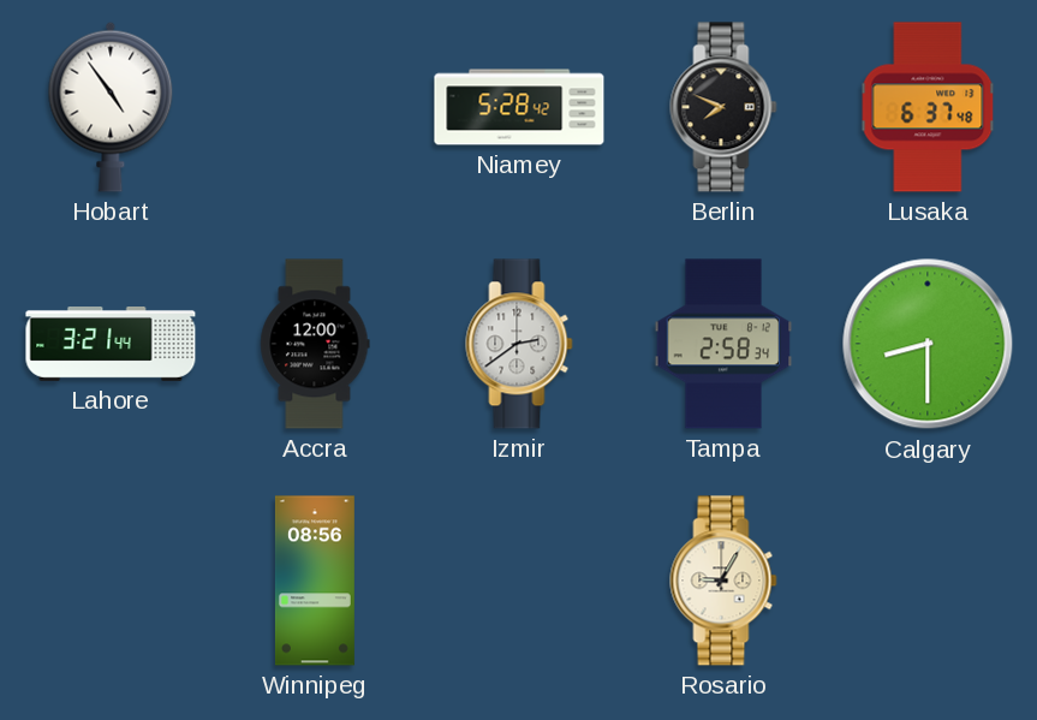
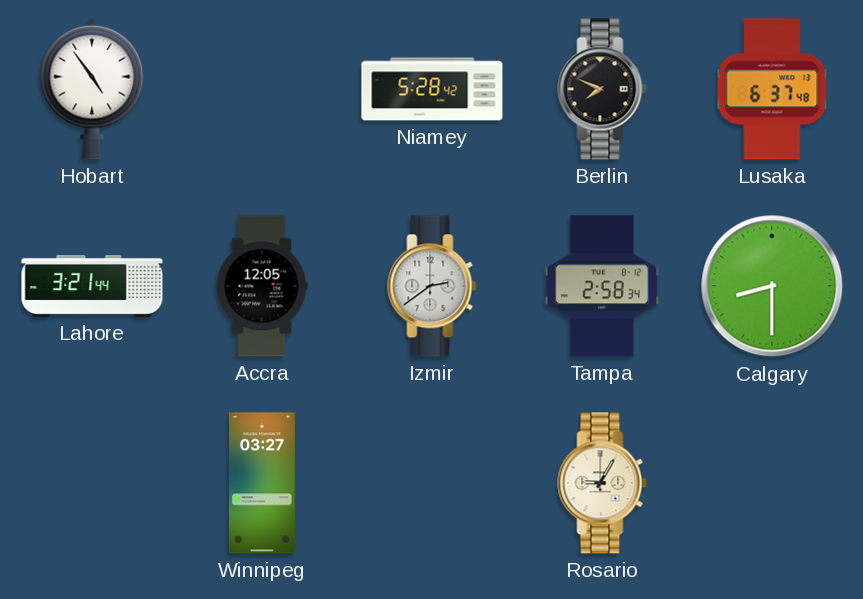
Accra: 12:00 -> 12:05 (262, 286)
Winnipeg: 08:56 -> 03:27 (262, 483)
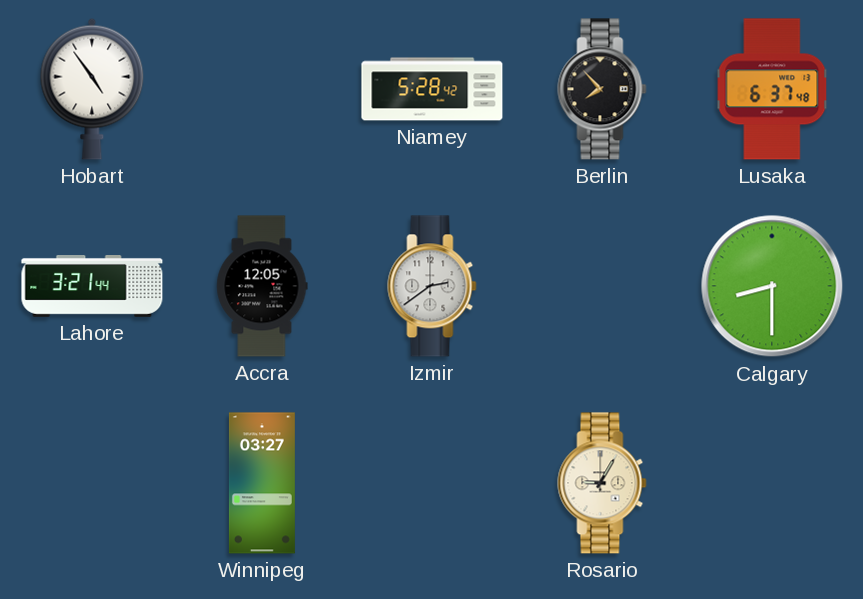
Berlin: 7:49 -> 7:53 (602, 89)
Tampa: 2:58 -> none (602, 286)
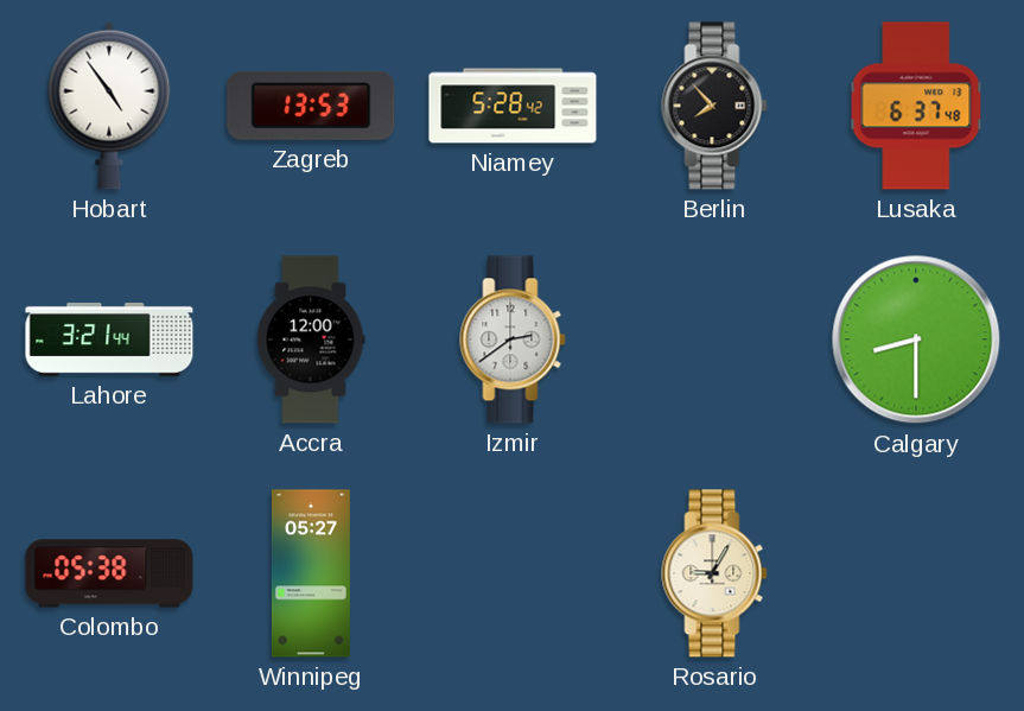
Zagreb: none -> 13:53 (311, 106)
Accra: 12:05 -> 12:00 (311, 339)
Colombo: none -> 05:38 (109, 573)
Winnipeg: 03:27 -> 05:27 (311, 573)
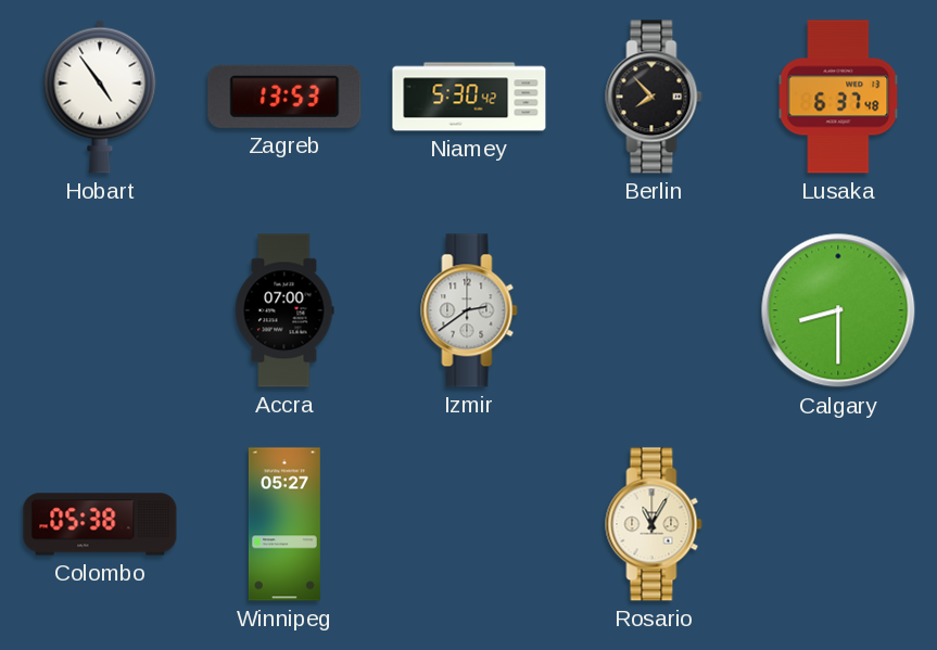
Niamey: 5:28 -> 5:30 (469, 97)
Lahore: 3:21 -> none (109, 341)
Accra: 12:00 -> 07:00 (284, 310)
Rosario: 9:05 -> 11:05 (654, 524)
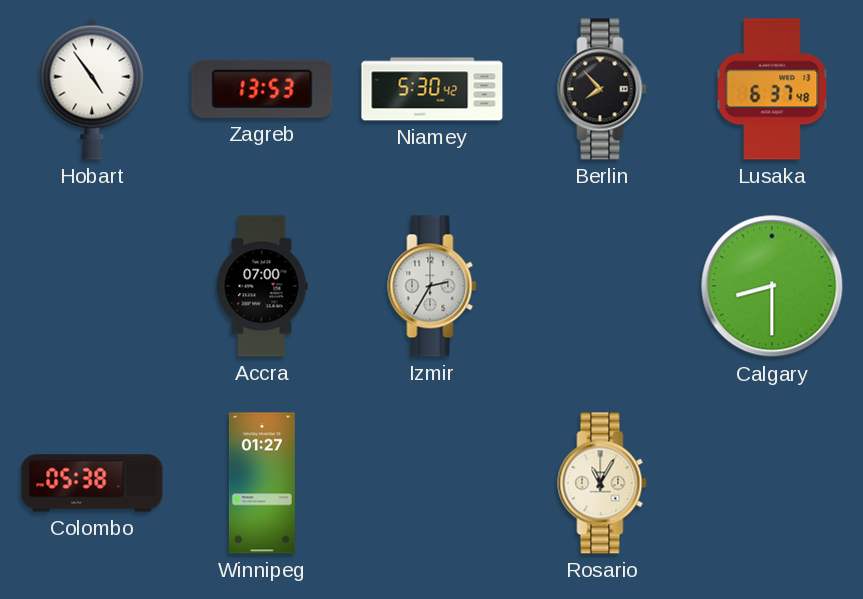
Izmir: 2:39 -> 2:35 (432, 286)
Winnipeg: 05:27 -> 01:27 (262, 483)
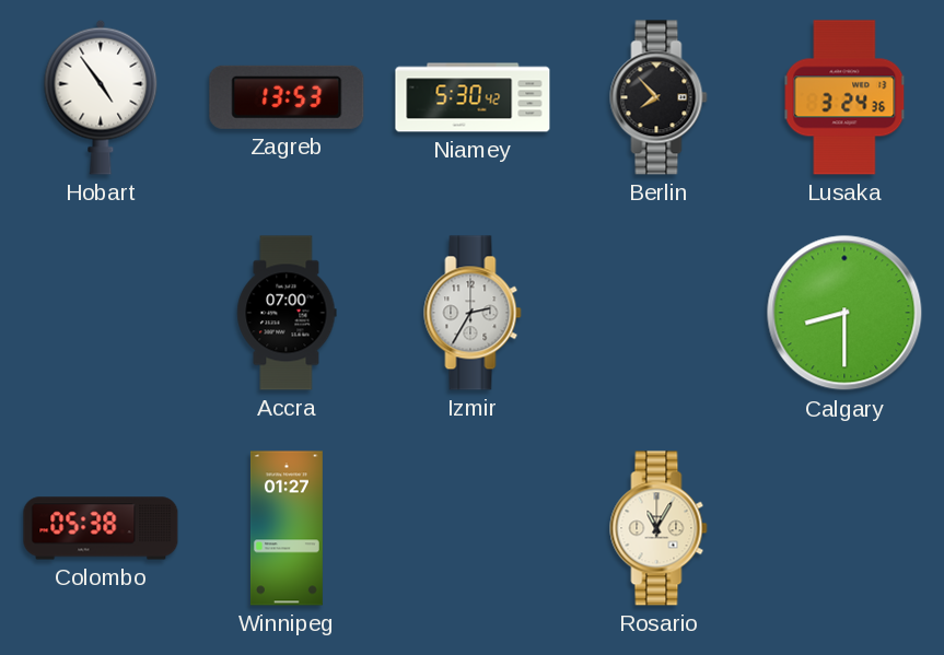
Lusaka: 6:37 -> 3:24 (844, 97)
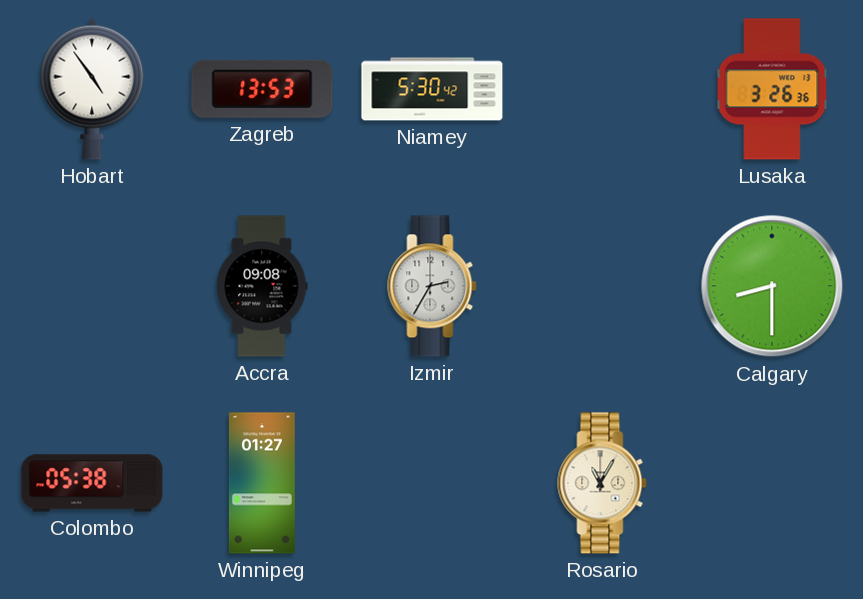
Berlin: 7:53 -> none (659, 97)
Lusaka: 3:24 -> 3:26 (772, 89)
Accra: 07:00 -> 09:08 (262, 286)
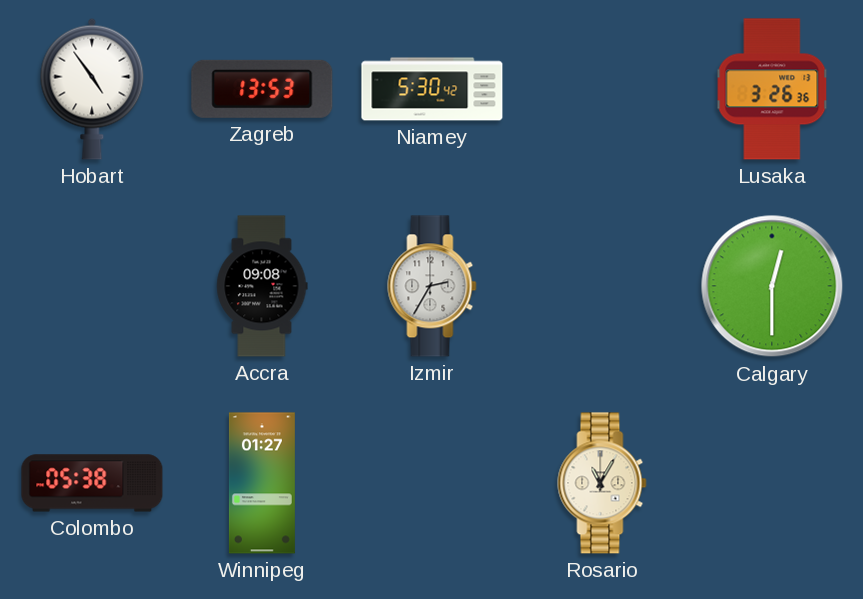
Calgary: 8:30 -> 12:30 (772, 286)
